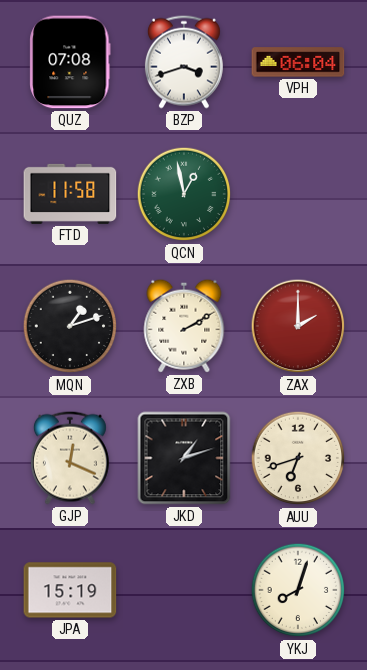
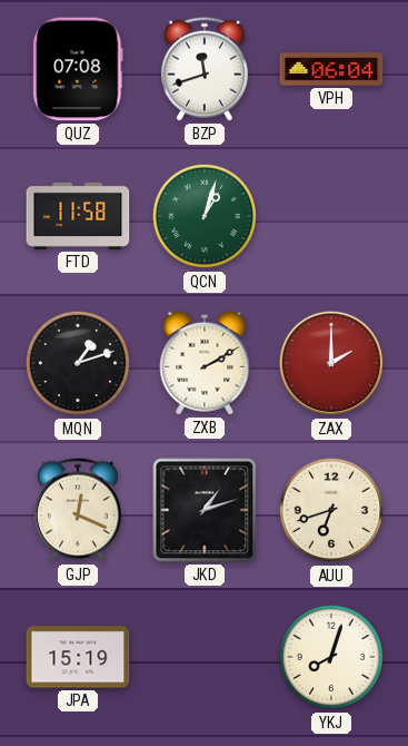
BZP: 3:42 -> 11:42 (205, 69)
QCN: 12:58 -> 1:03 (205, 216)
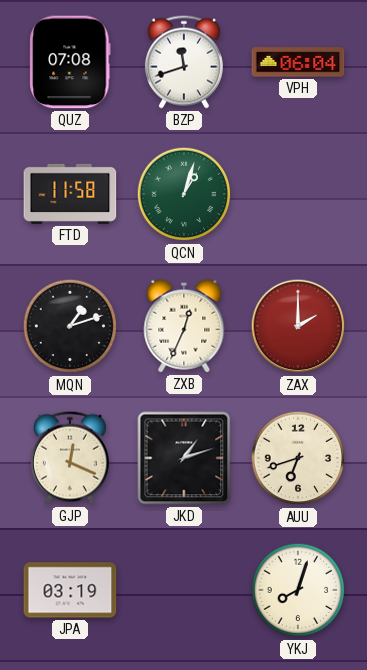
ZXB: 2:10 -> 12:34 (184, 326)
JPA: 15:19 -> 03:19 (70, 590)
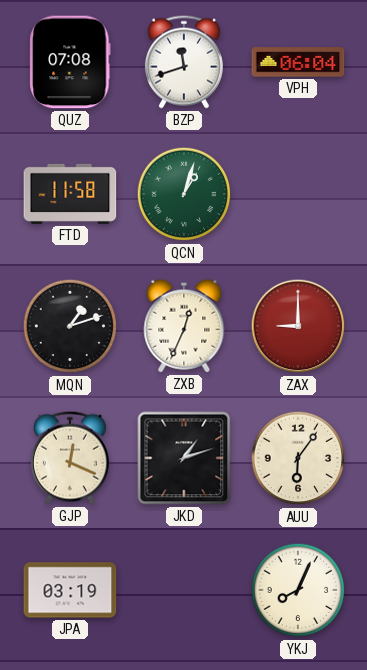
ZAX: 2:00 -> 9:00 (298, 326)
AUU: 6:42 -> 6:06 (298, 458)
YKJ: 8:03 -> 8:04 (298, 590)
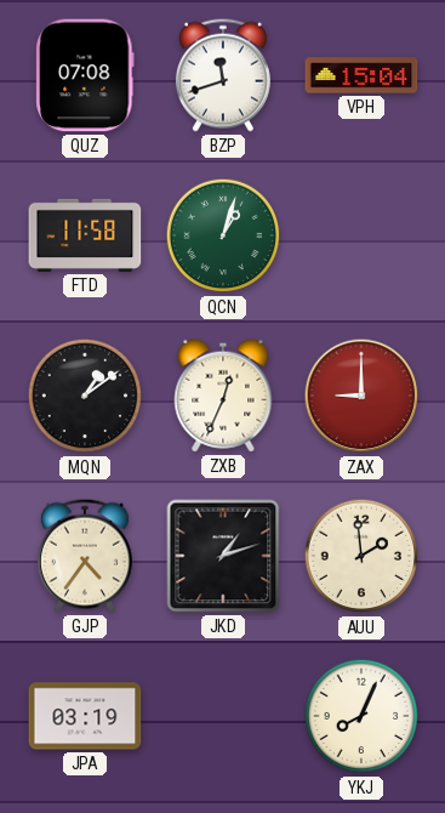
VPH: 06:04 -> 15:04 (361, 75)
MQN: 1:12 -> 1:09 (85, 396)
GJP: 12:19 -> 4:36 (85, 556)
AUU: 6:06 -> 1:59 (361, 556)
